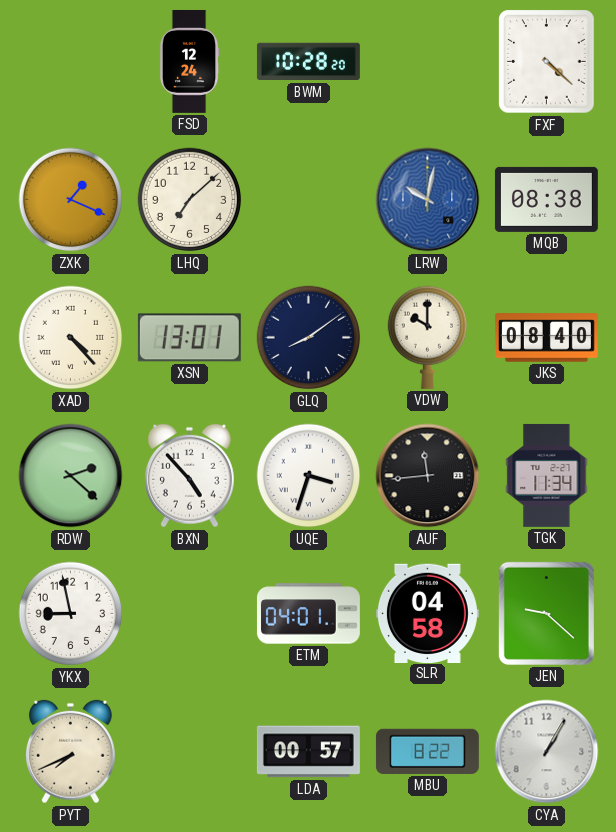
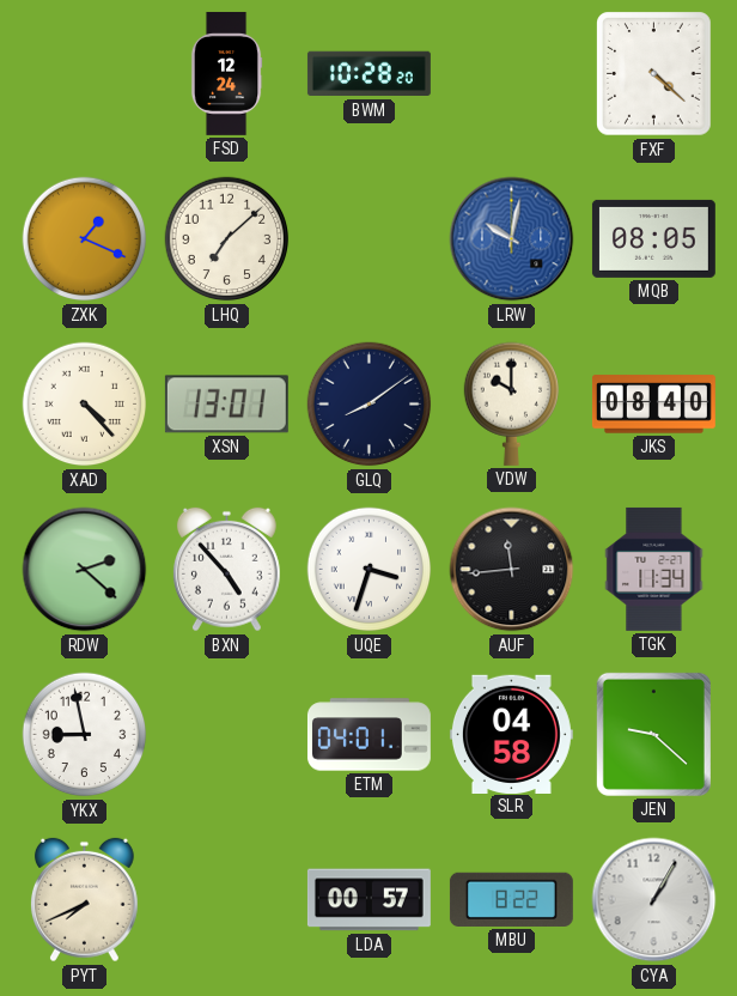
MQB: 08:38 -> 08:05 (653, 238)
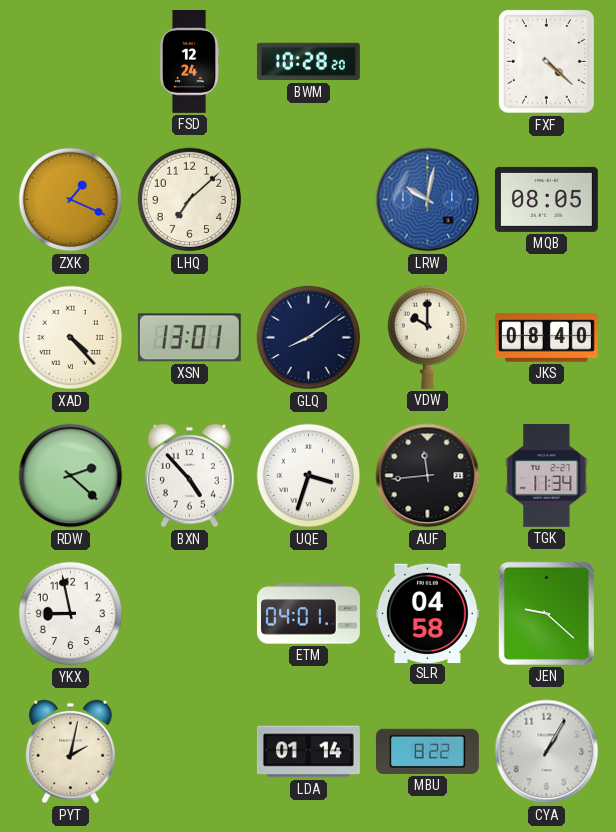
PYT: 7:41 -> 2:02 (70, 752)
LDA: 00:57 -> 01:14 (308, 752)
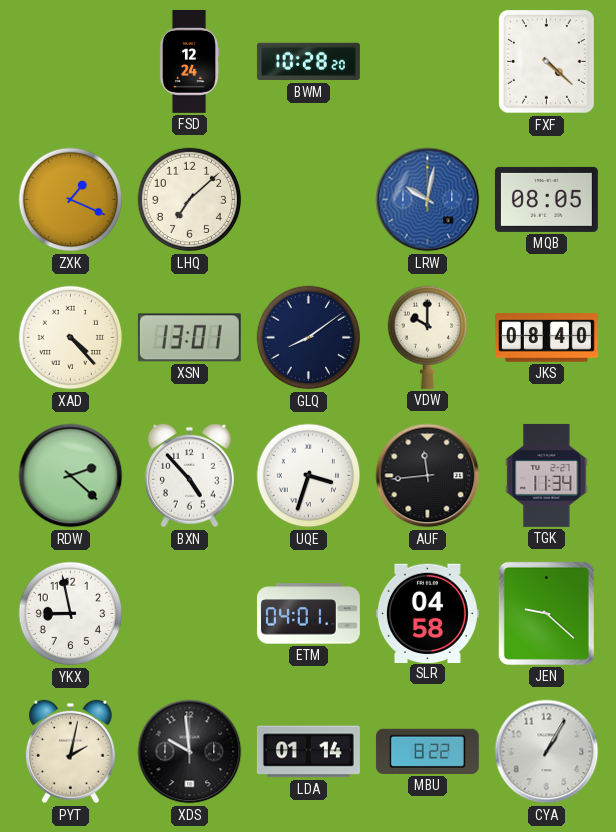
XDS: none -> 9:59 (190, 752)
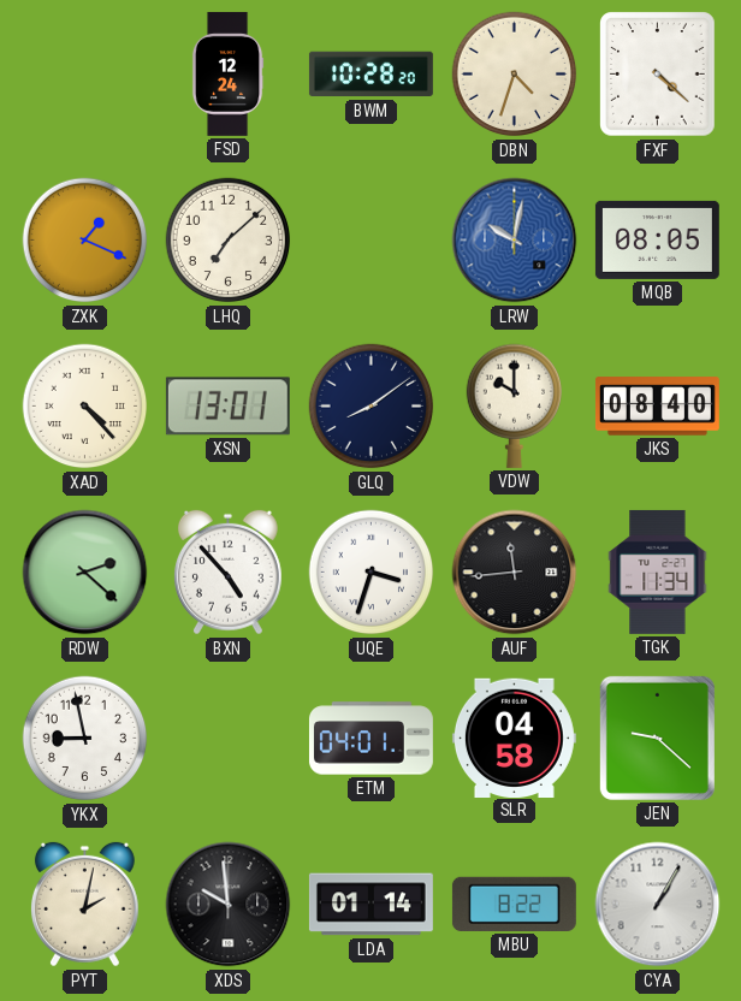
DBN: none -> 4:33 (515, 75)
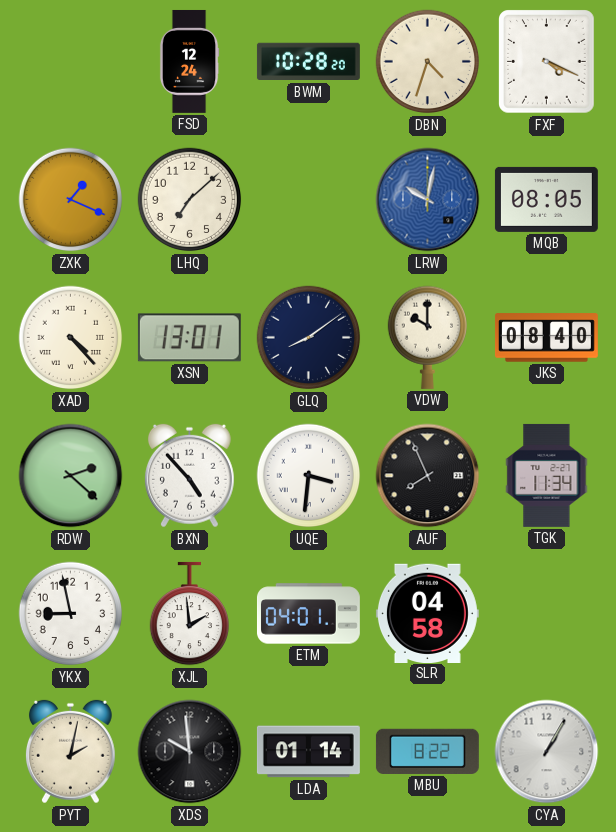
FXF: 4:22 -> 4:19 (547, 62)
UQE: 3:33 -> 3:31 (309, 476)
AUF: 11:44 -> 7:56 (428, 476)
XJL: none -> 1:59 (189, 614)
JEN: 9:22 -> none (657, 738)
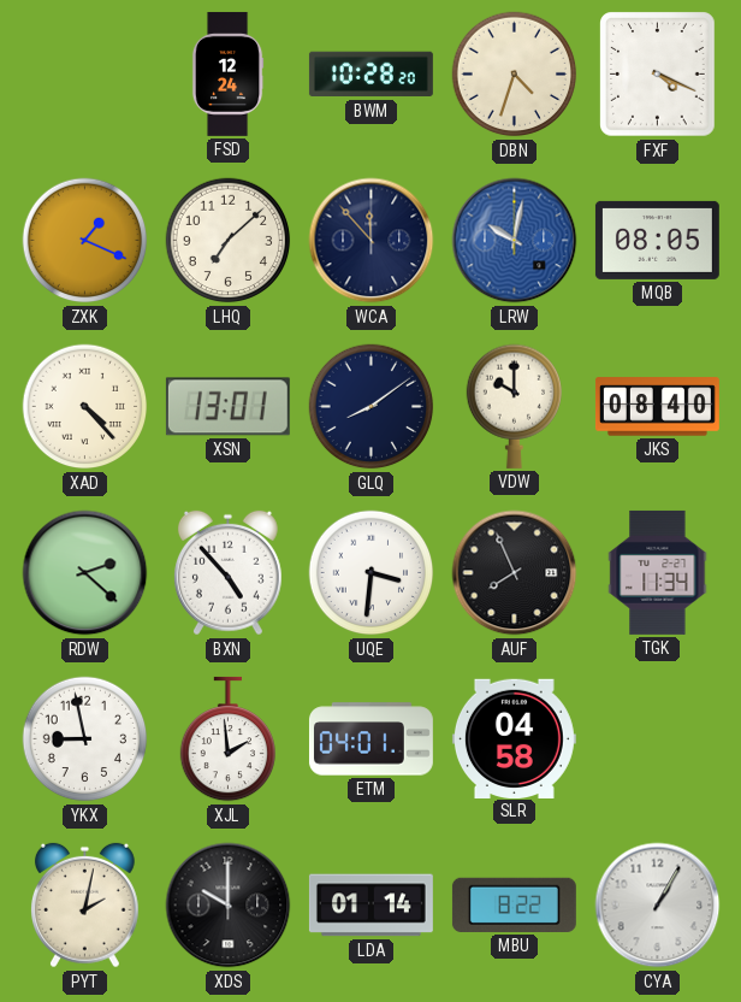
WCA: none -> 11:53 (372, 241)
XDS: 9:59 -> 10:00 (229, 906)
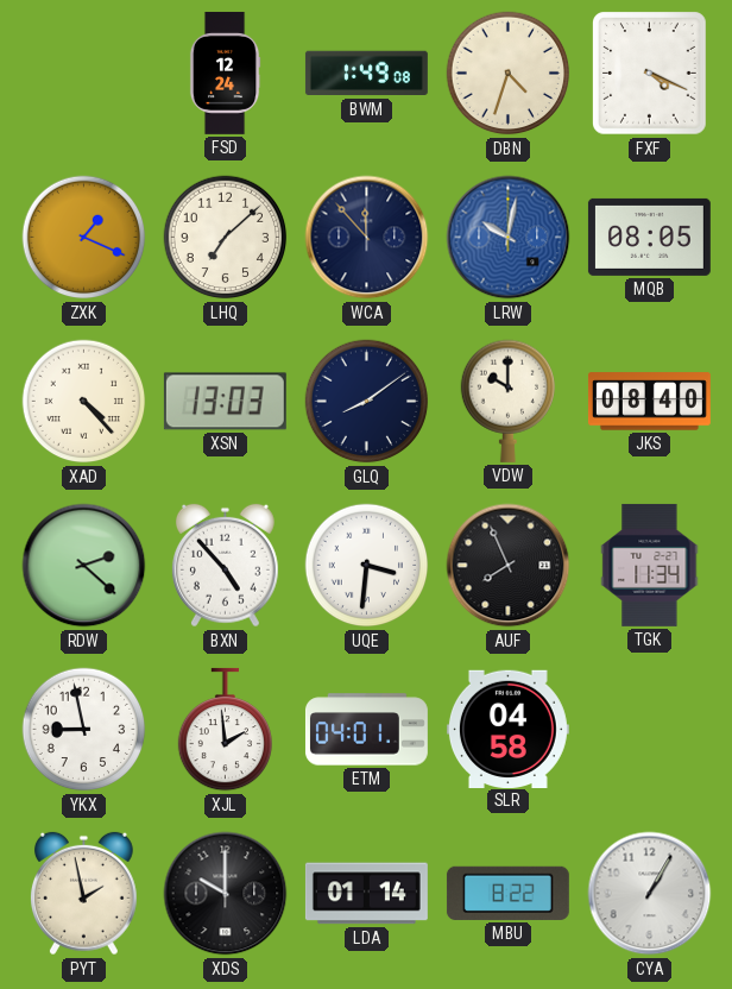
BWM: 10:28 -> 1:49 (366, 74)
XSN: 13:01 -> 13:03 (225, 402)
PYT: 2:02 -> 1:58 (83, 894)
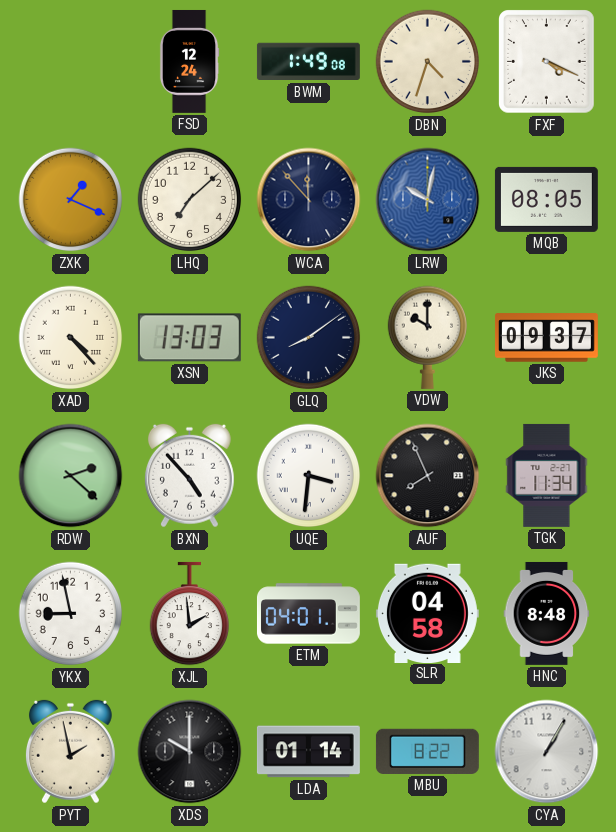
JKS: 08:40 -> 09:37 (546, 338)
HNC: none -> 8:48 (547, 613)
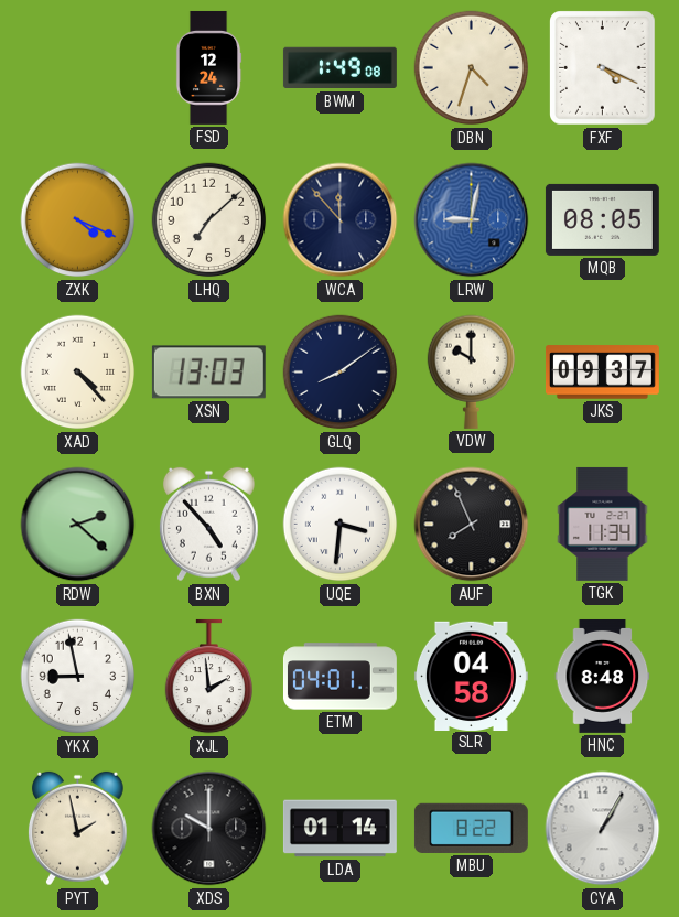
ZXK: 1:19 -> 4:19 (78, 220)
LRW: 10:02 -> 9:02 (472, 220)
